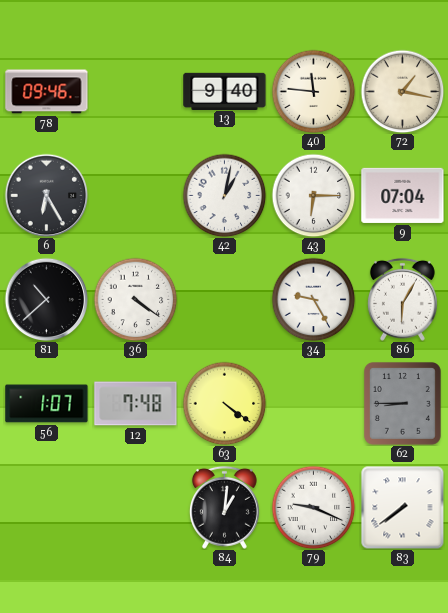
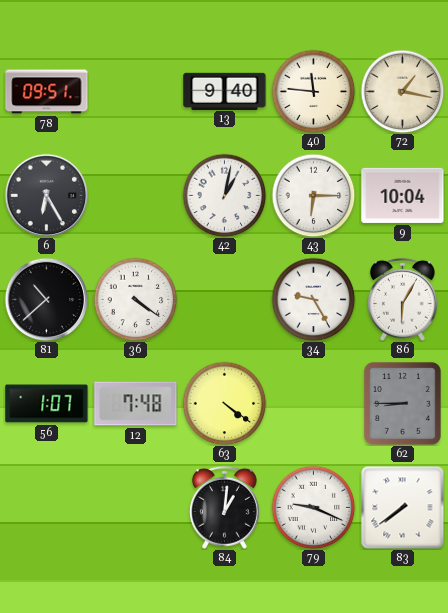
78: 09:46 -> 09:51 (47, 92)
9: 07:04 -> 10:04 (403, 195)
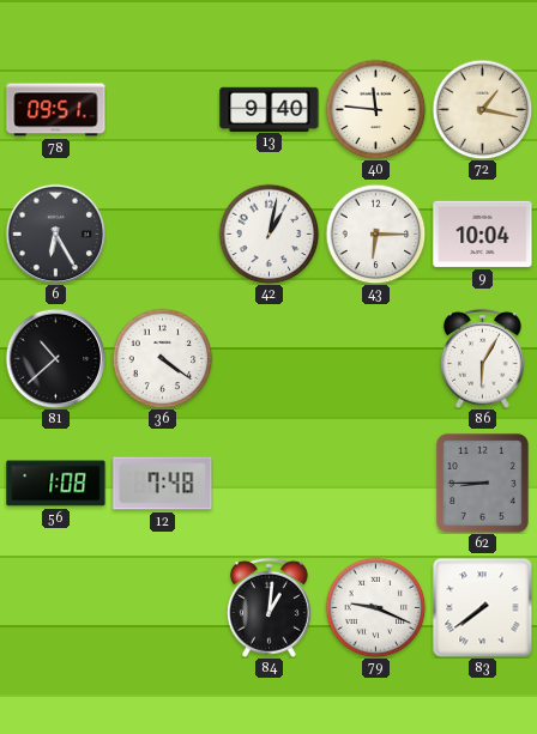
34: 9:25 -> none (313, 299)
56: 1:07 -> 1:08 (56, 484)
63: 4:21 -> none (224, 403)
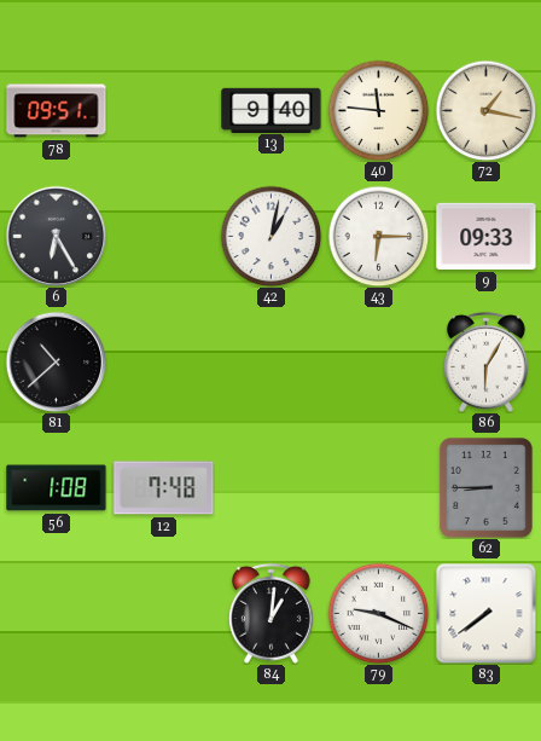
9: 10:04 -> 09:33 (487, 236)
36: 4:21 -> none (162, 358)
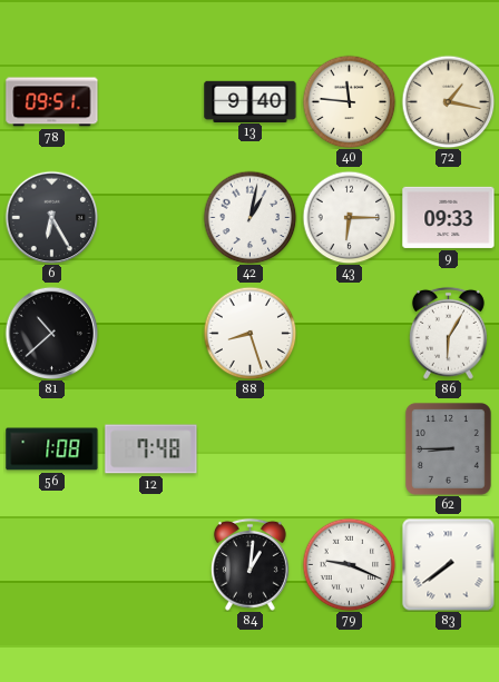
88: none -> 8:27 (250, 333)
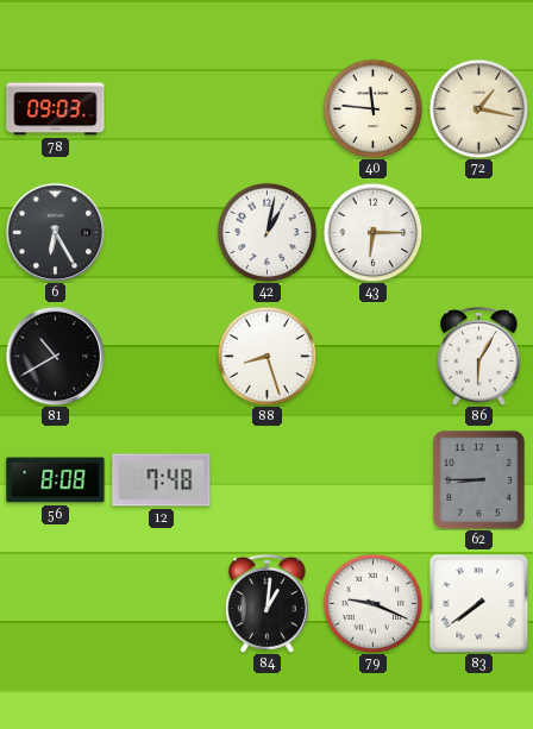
78: 09:51 -> 09:03 (56, 109)
13: 9:40 -> none (251, 101)
9: 09:33 -> none (449, 217)
81: 10:38 -> 10:40 (55, 356)
56: 1:08 -> 8:08 (56, 480)
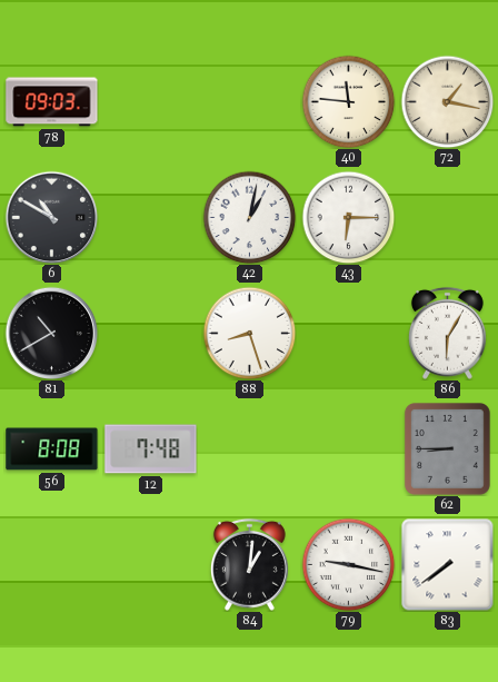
6: 6:25 -> 10:50 (51, 217)
79: 9:19 -> 9:17 (348, 564)
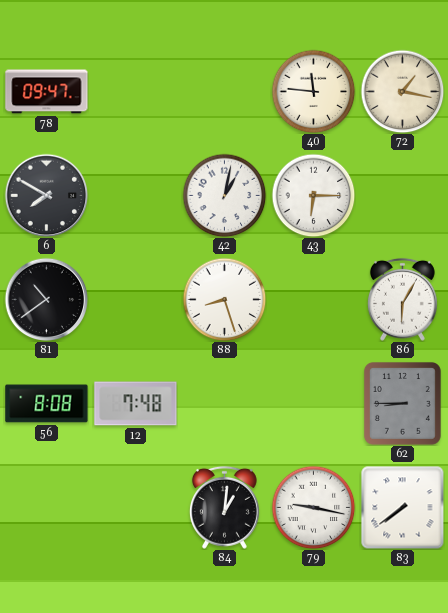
78: 09:03 -> 09:47 (47, 92)
6: 10:50 -> 7:50 (46, 195)
81: 10:40 -> 10:39 (46, 299)
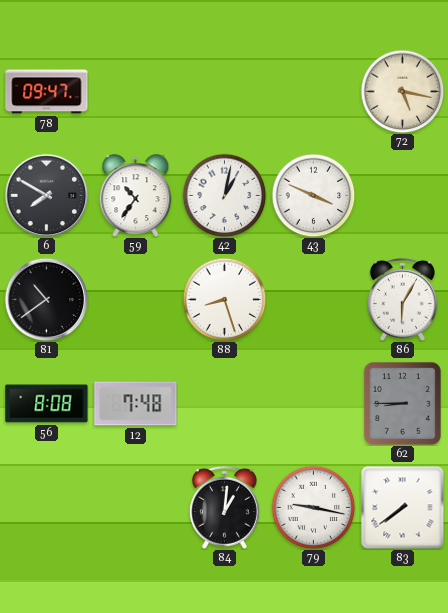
40: 11:46 -> none (313, 91)
72: 1:17 -> 5:17 (402, 91)
59: none -> 10:36 (136, 196)
43: 6:15 -> 3:49 (313, 195)
